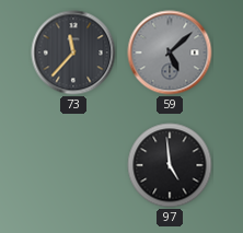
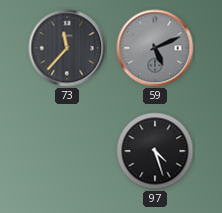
59: 5:08 -> 5:11 (155, 48)
97: 4:59 -> 4:27 (155, 151)
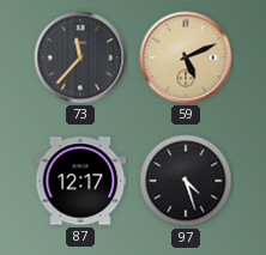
59 dial: grey -> champagne (186, 57)
87: none -> 12:17 (80, 181)
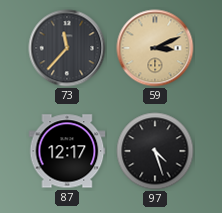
59: 5:11 -> 3:11 (155, 48)
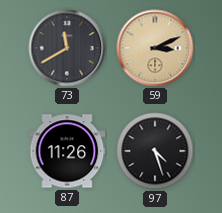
73: 11:37 -> 11:40 (67, 48)
87: 12:17 -> 11:26 (67, 151)
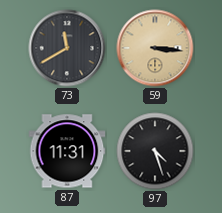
59: 3:11 -> 3:16 (155, 48)
87: 11:26 -> 11:31 (67, 151)
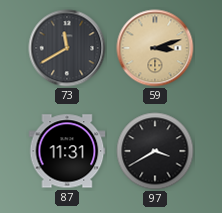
59: 3:16 -> 3:12 (155, 48)
97: 4:27 -> 3:40 (155, 151)
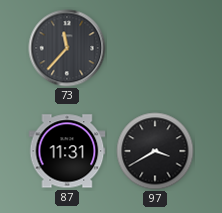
73: 11:40 -> 11:37 (67, 48)
59: 3:12 -> none (155, 48)
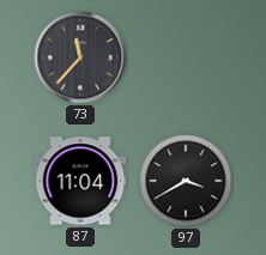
87: 11:31 -> 11:04 (80, 181)
